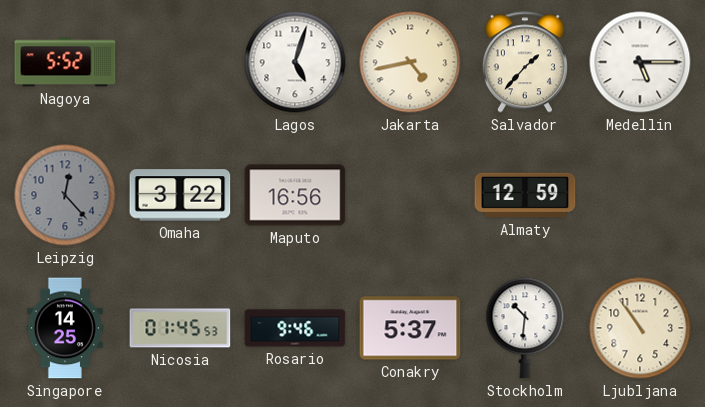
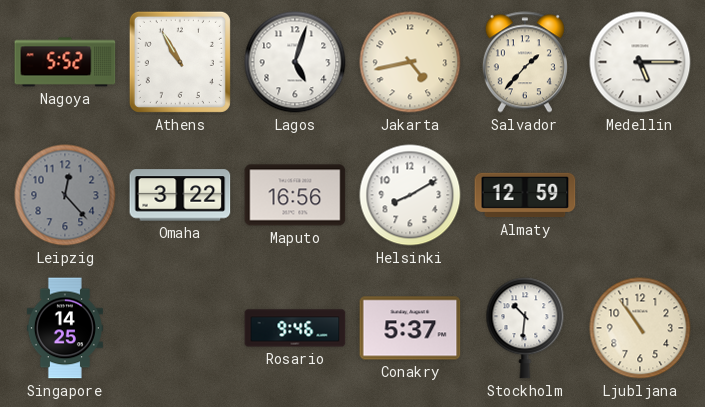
Athens: none -> 10:55 (180, 62)
Helsinki: none -> 8:10 (410, 195)
Nicosia: 01:45 -> none (180, 328)
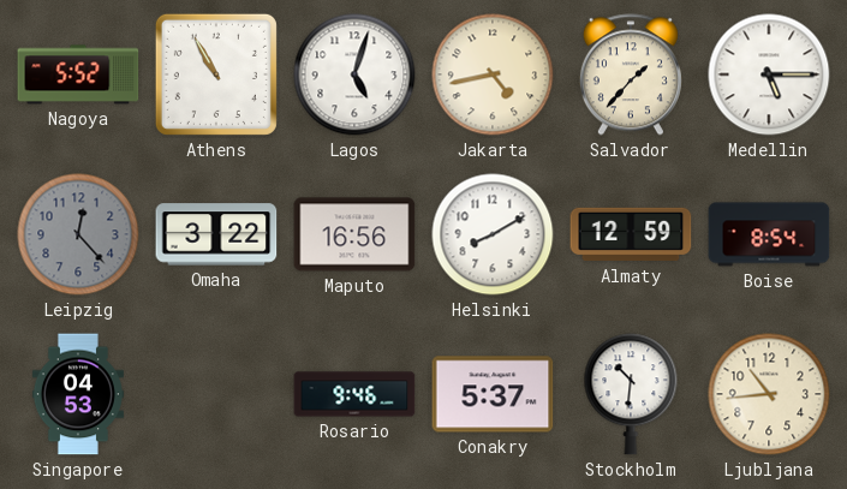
Boise: none -> 8:54 (769, 234)
Singapore: 14:25 -> 04:53 (78, 394)
Ljubljana: 10:54 -> 10:44 (769, 394)
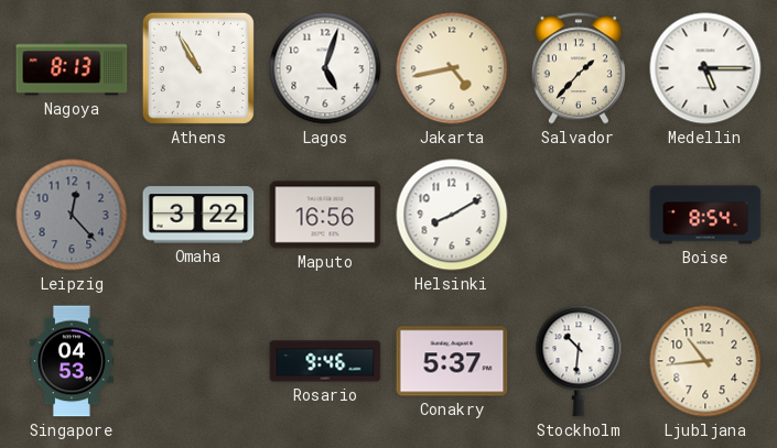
Nagoya: 5:52 -> 8:13 (72, 68)
Almaty: 12:59 -> none (631, 234)
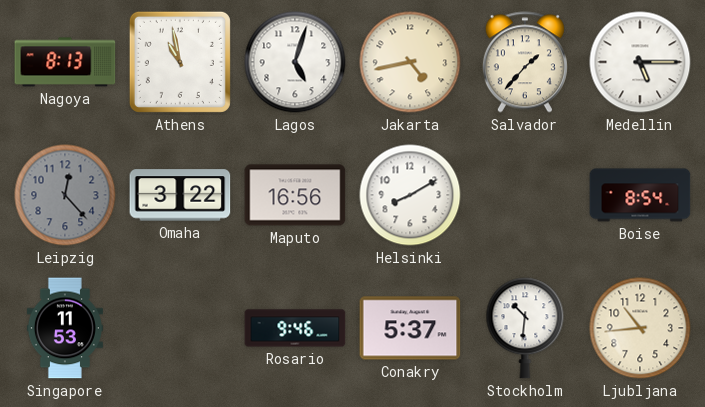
Athens: 10:55 -> 10:58 (180, 62)
Singapore: 04:53 -> 11:53 (65, 328)
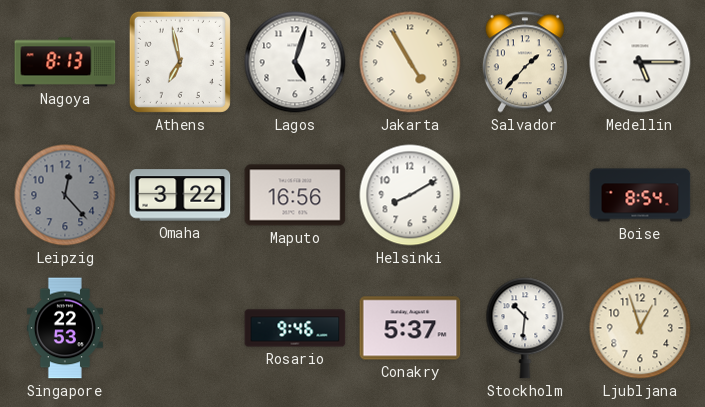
Athens: 10:58 -> 6:58 (180, 62)
Jakarta: 4:43 -> 4:55 (410, 62)
Singapore: 11:53 -> 22:53 (65, 328)
Ljubljana: 10:44 -> 12:57 (640, 328)
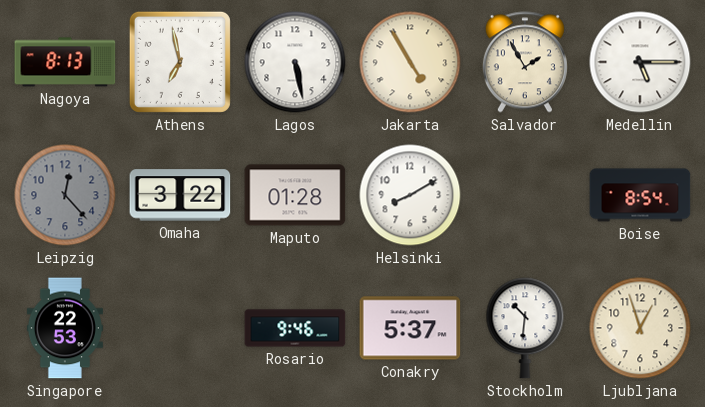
Lagos: 5:03 -> 5:28 (295, 62)
Salvador: 1:37 -> 1:55 (525, 62)
Maputo: 16:56 -> 01:28 (295, 195)
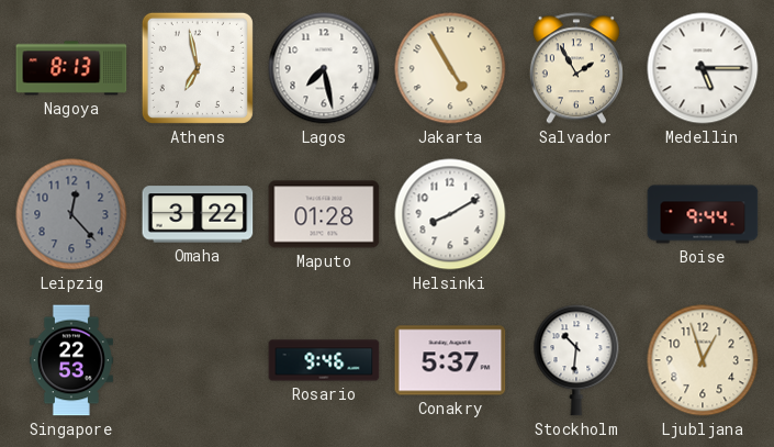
Lagos: 5:28 -> 7:28 (324, 68)
Boise: 8:54 -> 9:44 (703, 214)
